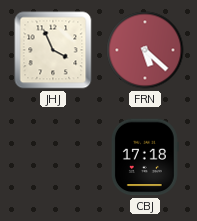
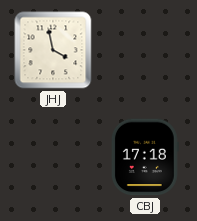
JHJ: 3:56 -> 3:58 (53, 50)
FRN: 5:22 -> none (145, 50)
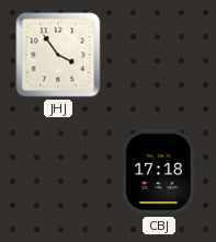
JHJ: 3:58 -> 3:54 (58, 55)
